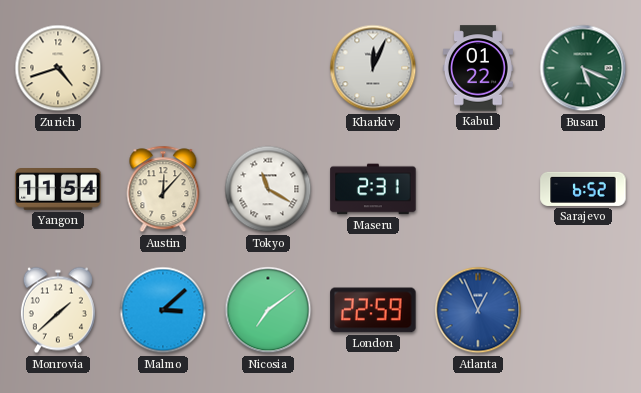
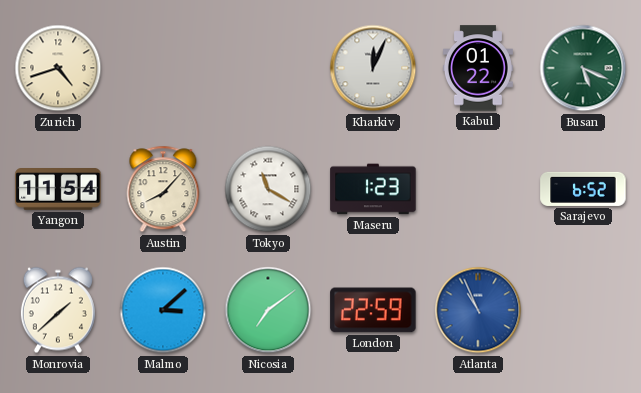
Austin: 12:07 -> 8:07 (163, 189)
Maseru: 2:31 -> 1:23 (373, 189)
Atlanta: 12:56 -> 10:56 (478, 310)
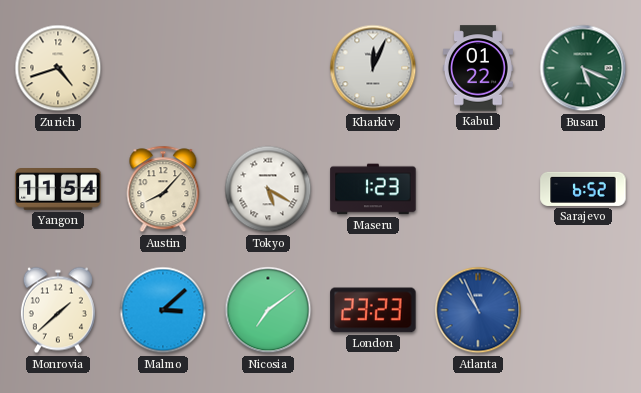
Tokyo: 11:20 -> 5:20 (268, 189)
London: 22:59 -> 23:23 (373, 310)
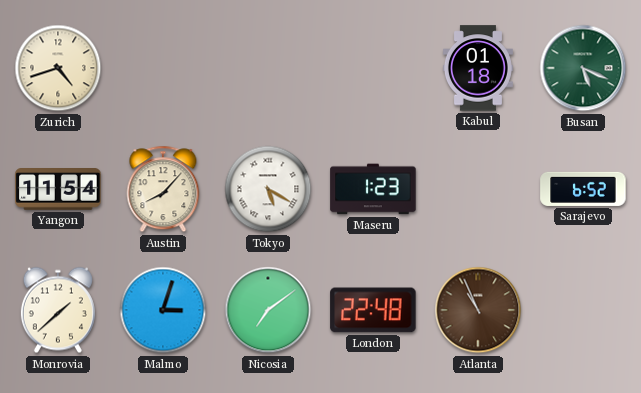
Kharkiv: 12:04 -> none (373, 68)
Kabul: 01:22 -> 01:18 (478, 68)
Malmo: 3:08 -> 3:03 (163, 310)
London: 23:23 -> 22:48 (373, 310)
Atlanta dial: blue -> brown (478, 310)
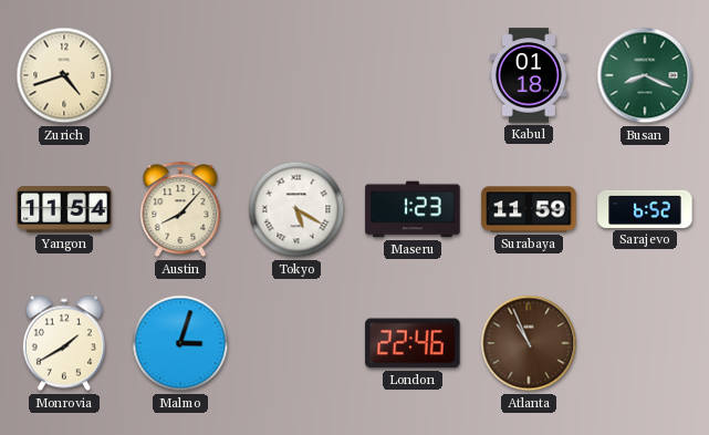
Busan: 5:19 -> 8:19 (645, 75)
Surabaya: none -> 11:59 (529, 209)
Monrovia: 1:38 -> 1:40 (64, 343)
Nicosia: 7:09 -> none (268, 310)
London: 22:48 -> 22:46 (413, 343)
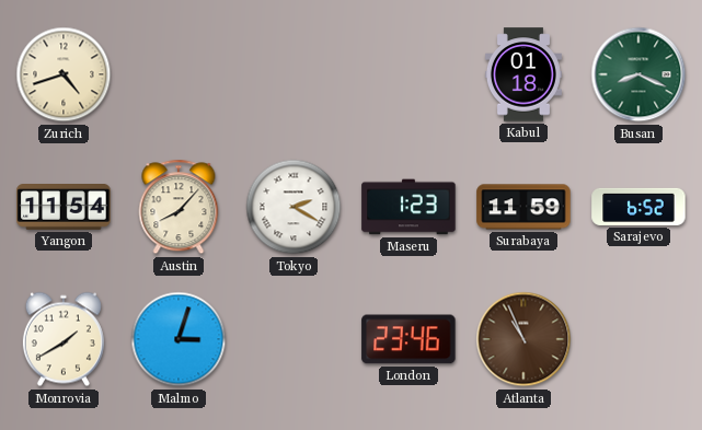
Tokyo: 5:20 -> 2:20 (294, 207)
London: 22:46 -> 23:46 (408, 339)
